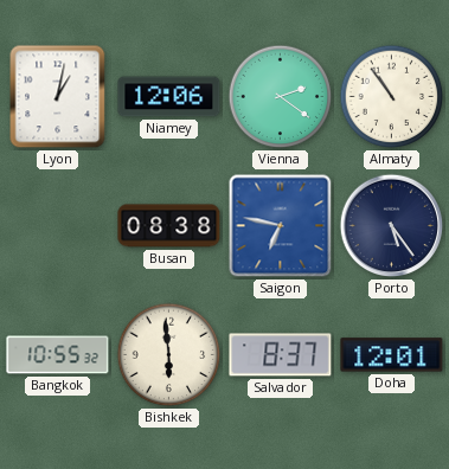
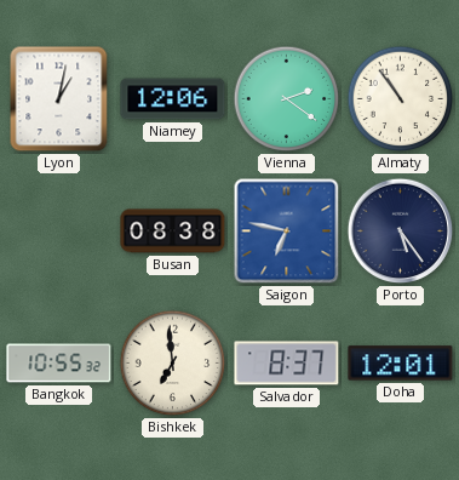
Bishkek: 5:59 -> 6:59 (173, 364)
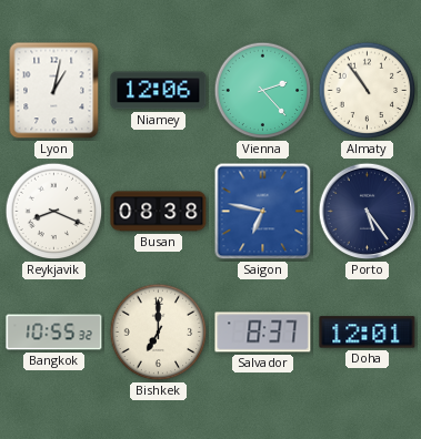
Vienna: 2:21 -> 2:23 (263, 91)
Reykjavik: none -> 8:19 (54, 212)
Bishkek: 6:59 -> 7:00 (159, 333)
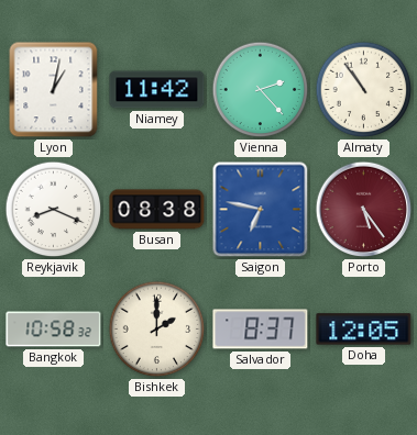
Niamey: 12:06 -> 11:42 (157, 90)
Porto dial: navy -> burgundy (364, 210)
Bangkok: 10:55 -> 10:58 (54, 330)
Bishkek: 7:00 -> 2:00 (157, 330)
Doha: 12:01 -> 12:05 (364, 330)
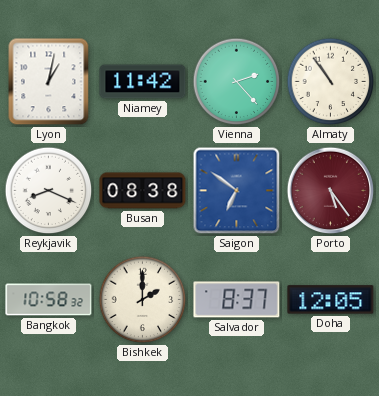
Saigon: 6:47 -> 6:51 (237, 191)
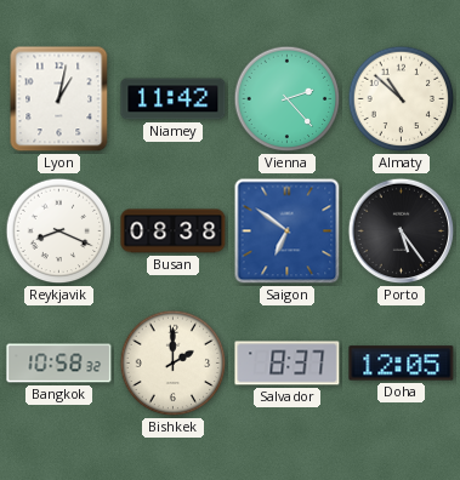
Almaty: 10:54 -> 10:52 (402, 99)
Porto dial: burgundy -> black (402, 232)
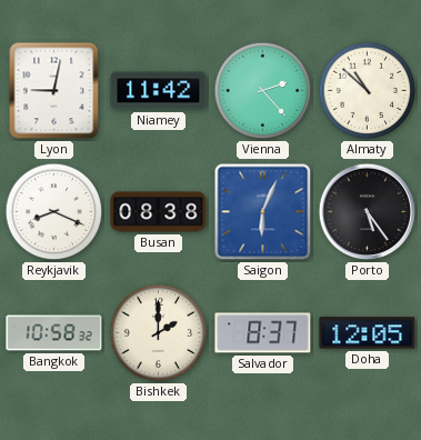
Lyon: 1:02 -> 9:02 (54, 91)
Saigon: 6:51 -> 6:04 (263, 212)
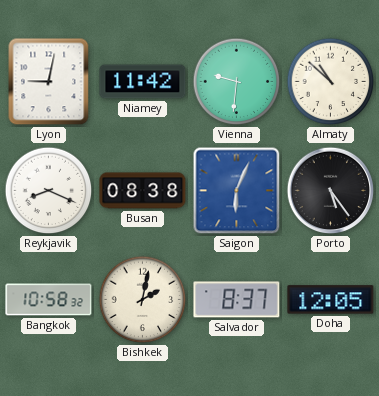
Vienna: 2:23 -> 9:31 (237, 82)
Bishkek: 2:00 -> 2:02 (143, 300)
